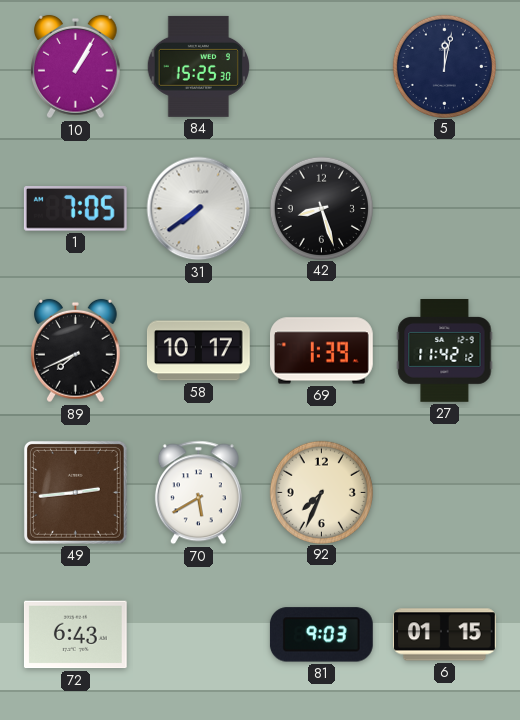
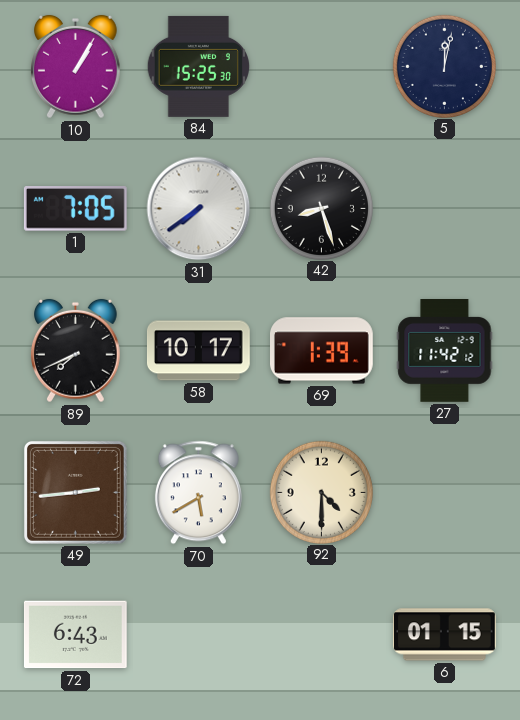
92: 7:34 -> 4:30 (321, 492)
81: 9:03 -> none (321, 635)
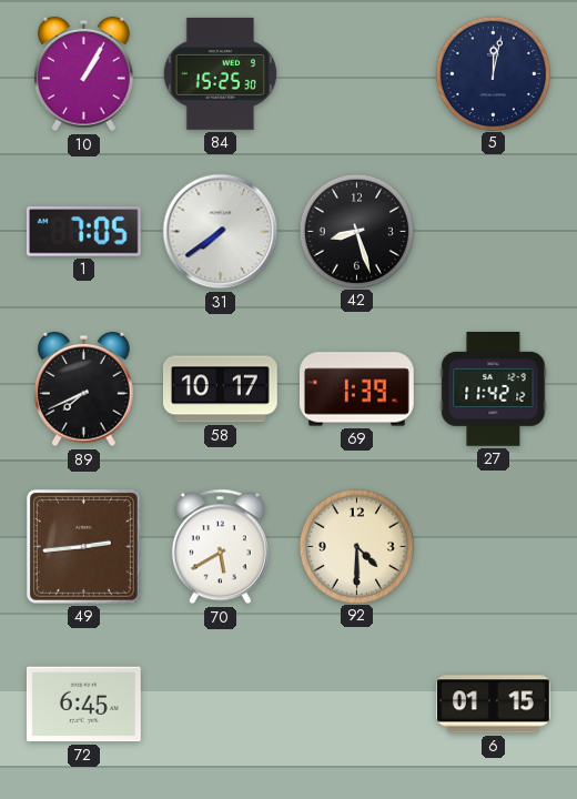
72: 6:43 -> 6:45 (83, 705)
